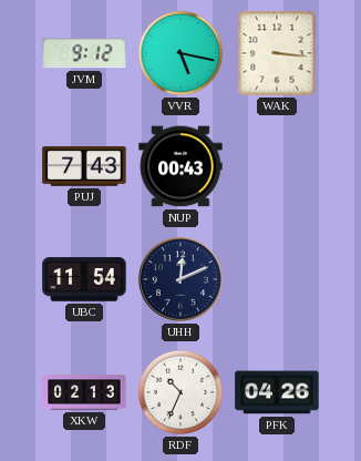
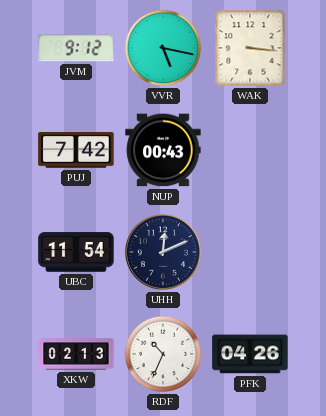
PUJ: 7:43 -> 7:42 (76, 150)
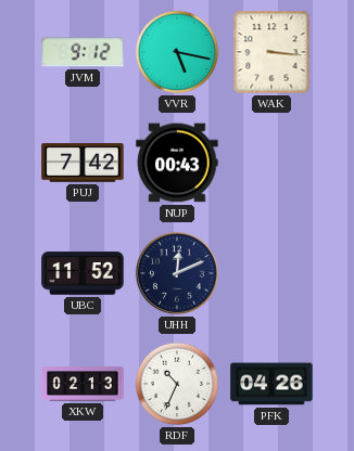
UBC: 11:54 -> 11:52 (83, 273)
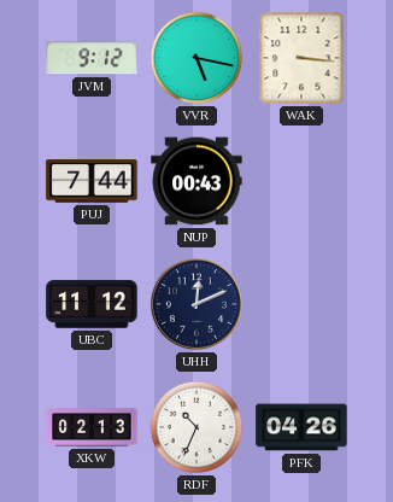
PUJ: 7:42 -> 7:44 (92, 181)
UBC: 11:52 -> 11:12 (92, 304)
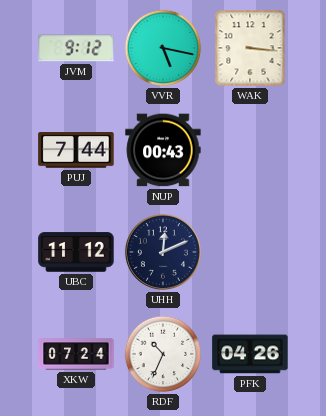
XKW: 02:13 -> 07:24 (76, 354)
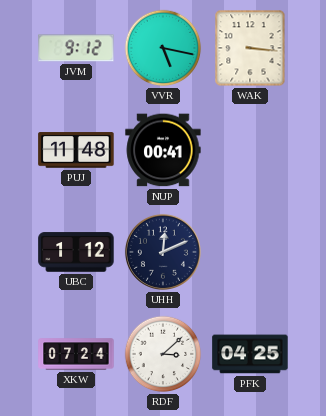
PUJ: 7:44 -> 11:48 (76, 150)
NUP: 00:43 -> 00:41 (163, 150)
UBC: 11:12 -> 1:12 (76, 252)
RDF: 10:34 -> 3:08 (163, 354)
PFK: 04:26 -> 04:25 (250, 354)
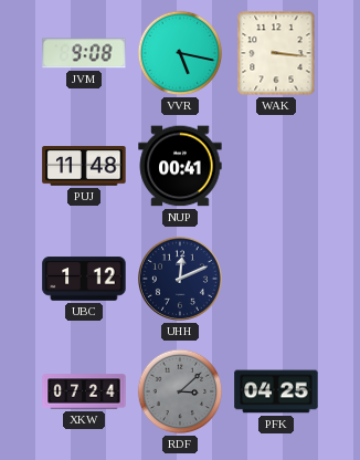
JVM: 9:12 -> 9:08 (84, 53)
RDF dial: white -> grey (180, 391)
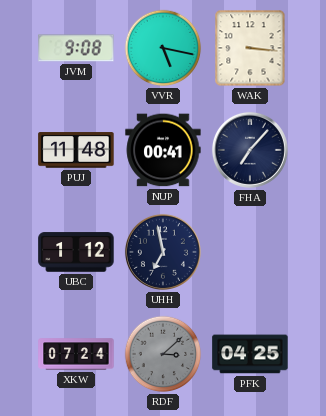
FHA: none -> 7:07 (250, 150)
UHH: 12:11 -> 6:58 (163, 252)
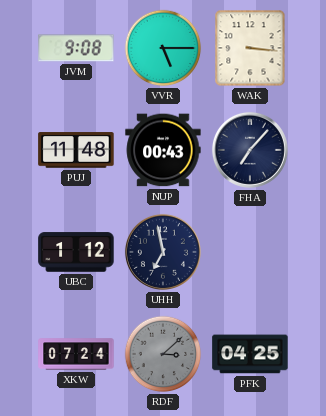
VVR: 5:17 -> 5:15 (163, 48)
NUP: 00:41 -> 00:43 (163, 150)
